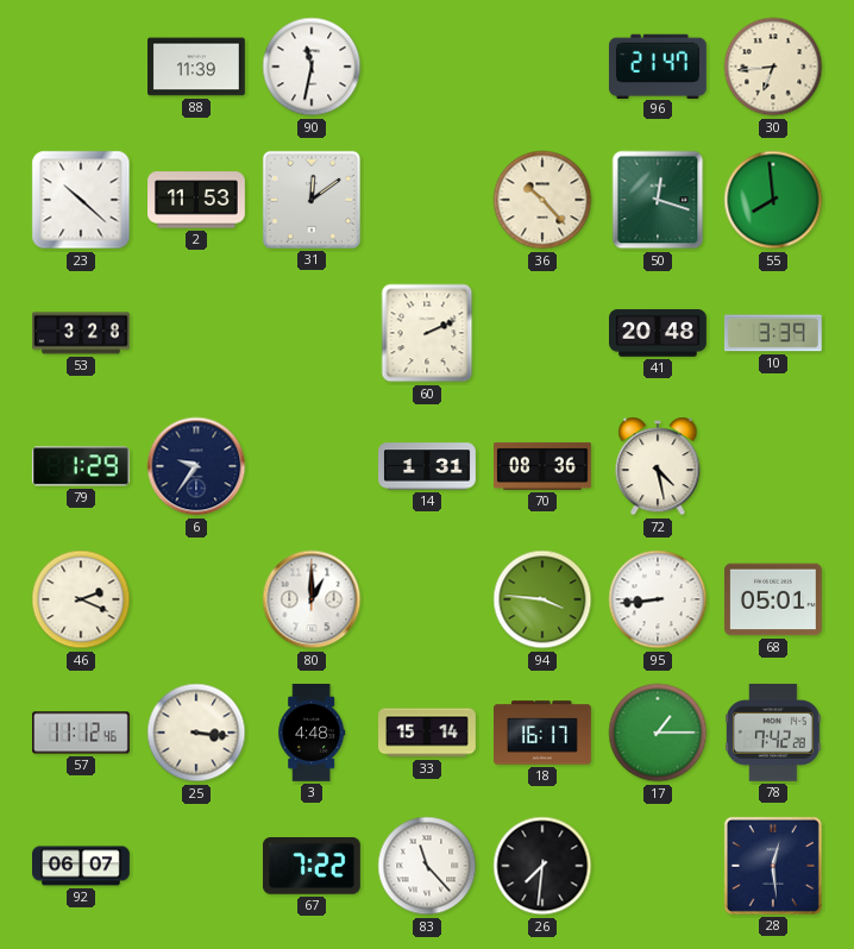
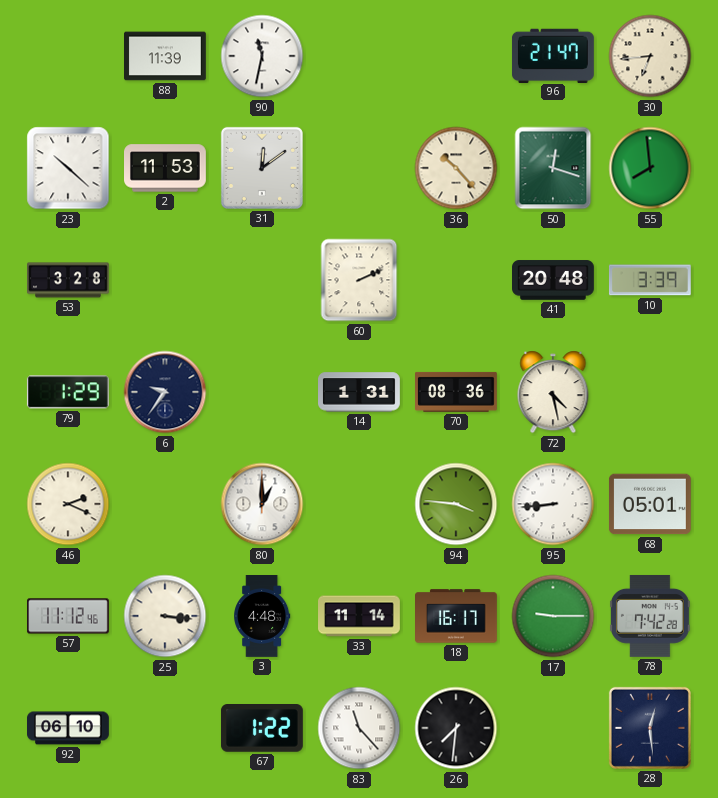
33: 15:14 -> 11:14 (359, 616)
17: 1:15 -> 9:15 (553, 616)
92: 06:07 -> 06:10 (69, 728)
67: 7:22 -> 1:22 (262, 729)
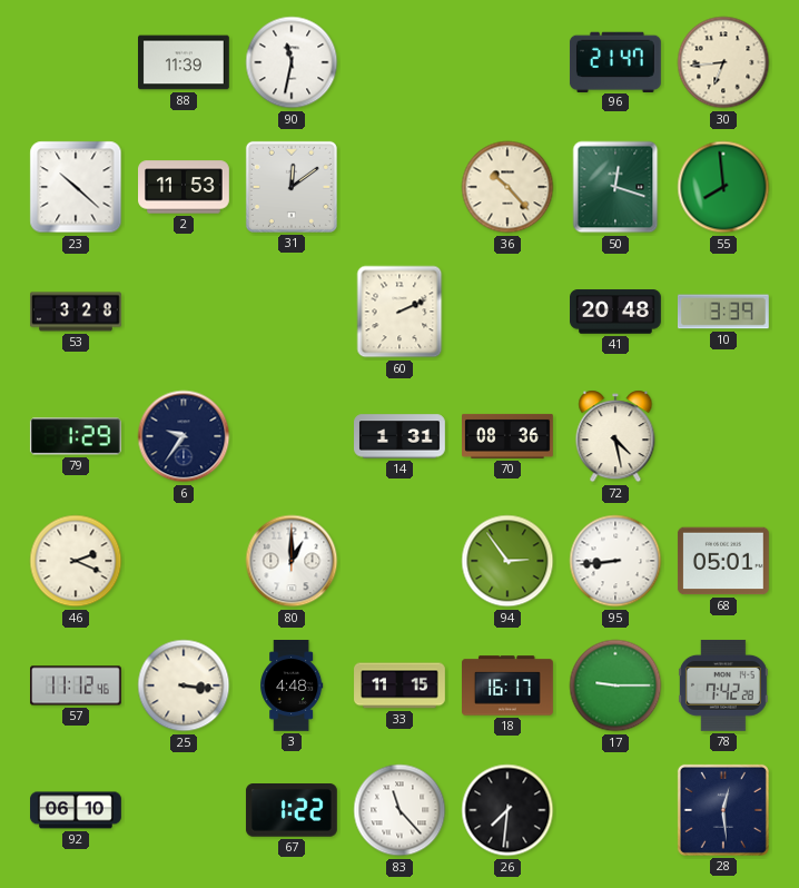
94: 3:46 -> 2:54 (507, 561)
33: 11:14 -> 11:15 (399, 685)
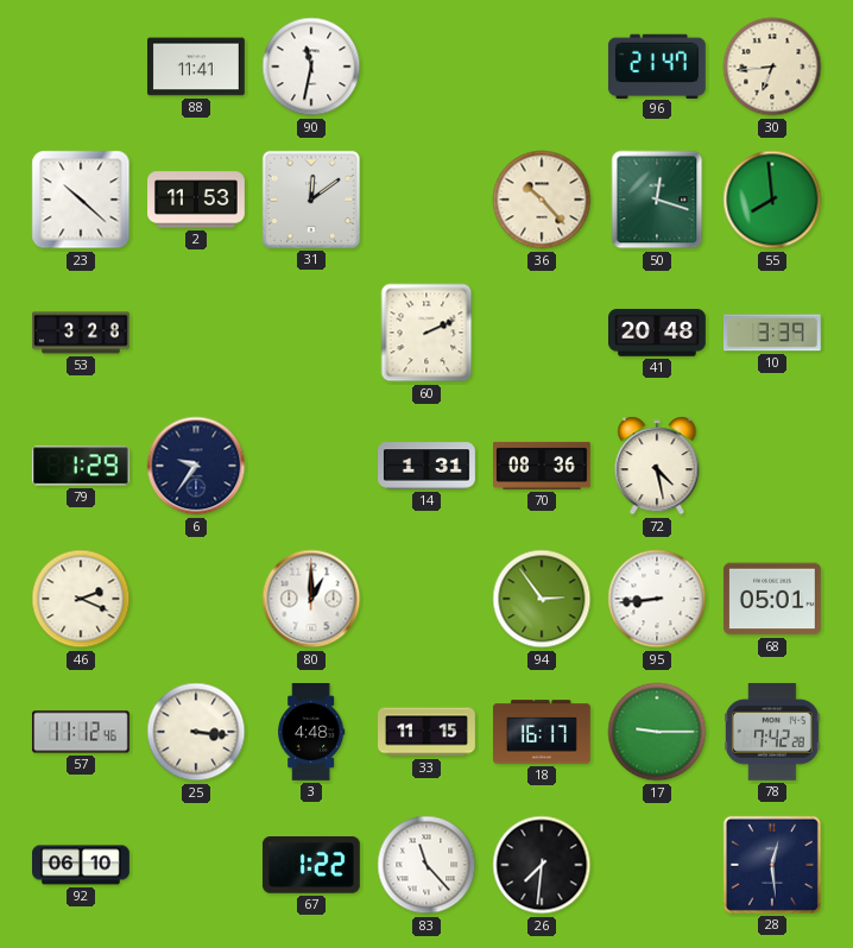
88: 11:39 -> 11:41 (197, 67)
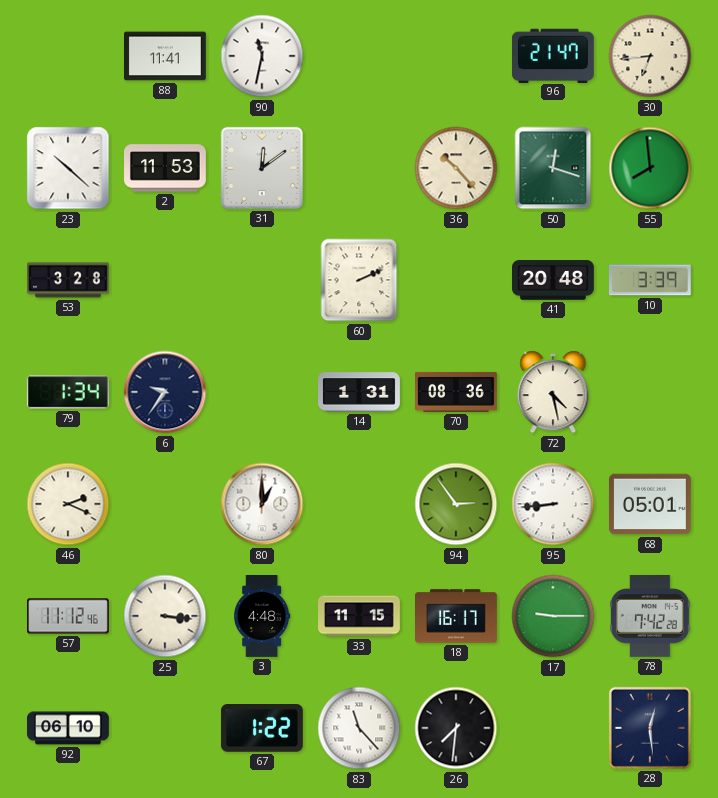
79: 1:29 -> 1:34 (68, 392)
